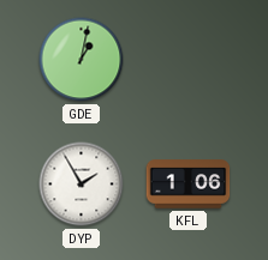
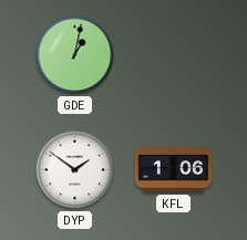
DYP: 1:55 -> 1:51 (75, 170)
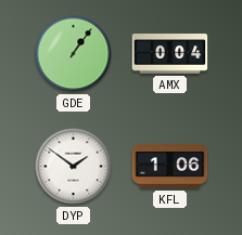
GDE: 1:02 -> 1:06 (74, 54)
AMX: none -> 0:04 (170, 54)
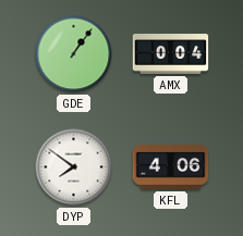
DYP: 1:51 -> 7:51 (74, 167)
KFL: 1:06 -> 4:06 (171, 167)
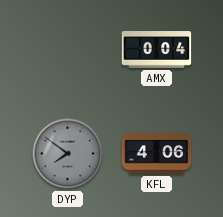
GDE: 1:06 -> none (74, 54)
DYP dial: white -> grey (68, 154)
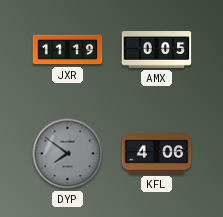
JXR: none -> 11:19 (68, 50)
AMX: 0:04 -> 0:05 (157, 50)
